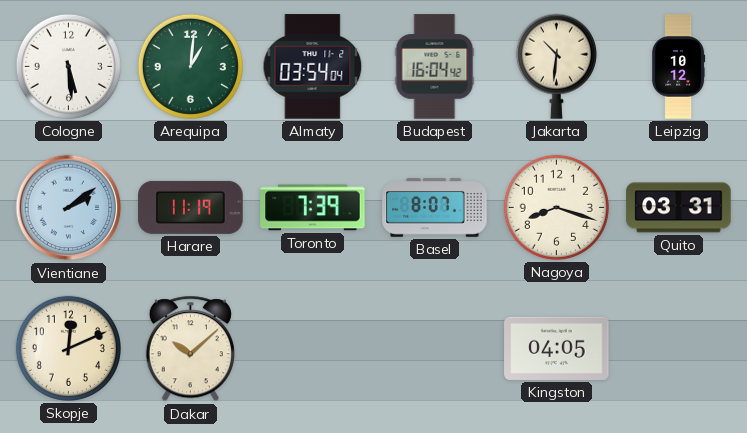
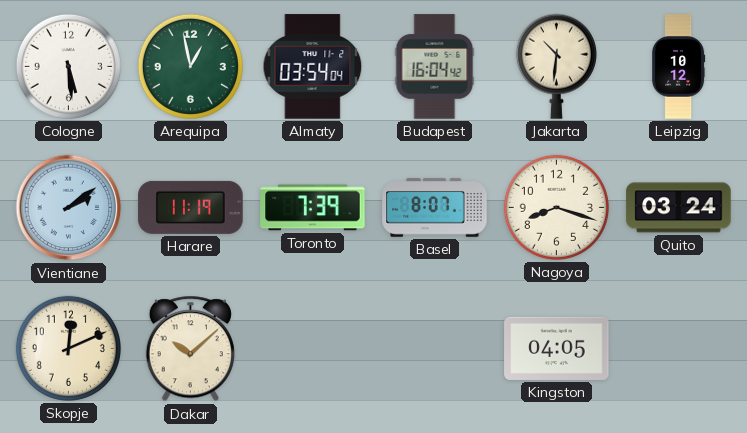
Arequipa: 1:01 -> 12:58 (190, 66)
Quito: 03:31 -> 03:24 (679, 208)
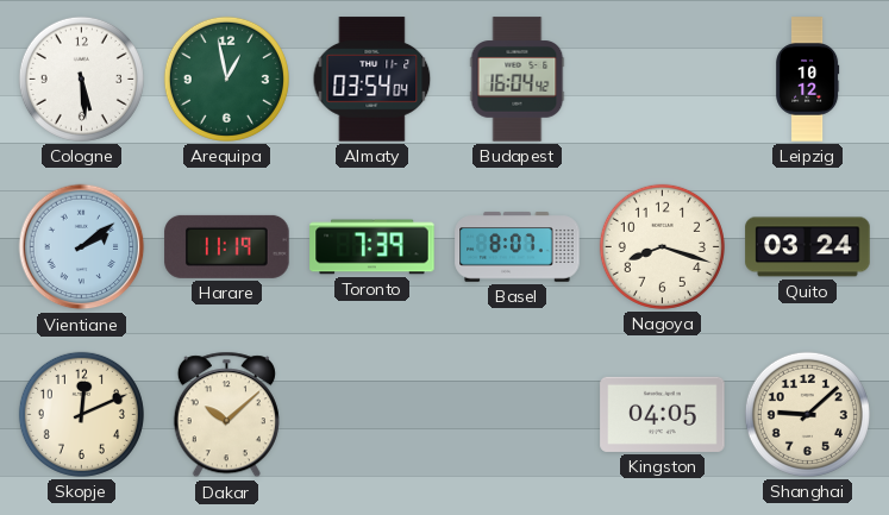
Jakarta: 10:31 -> none (556, 66)
Shanghai: none -> 9:08 (807, 414)
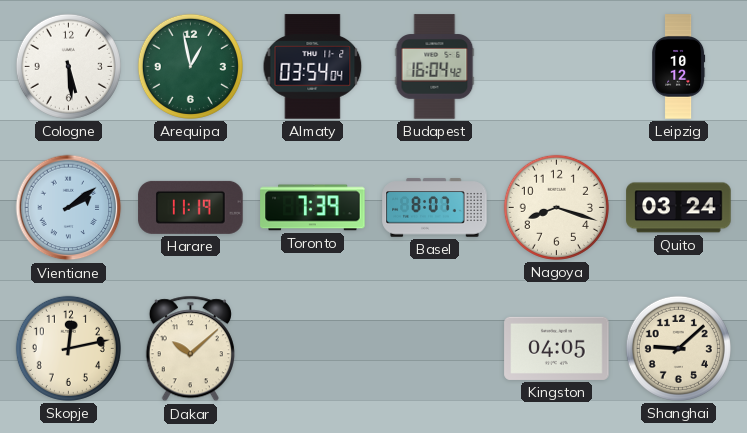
Skopje: 12:11 -> 12:13 (68, 348)
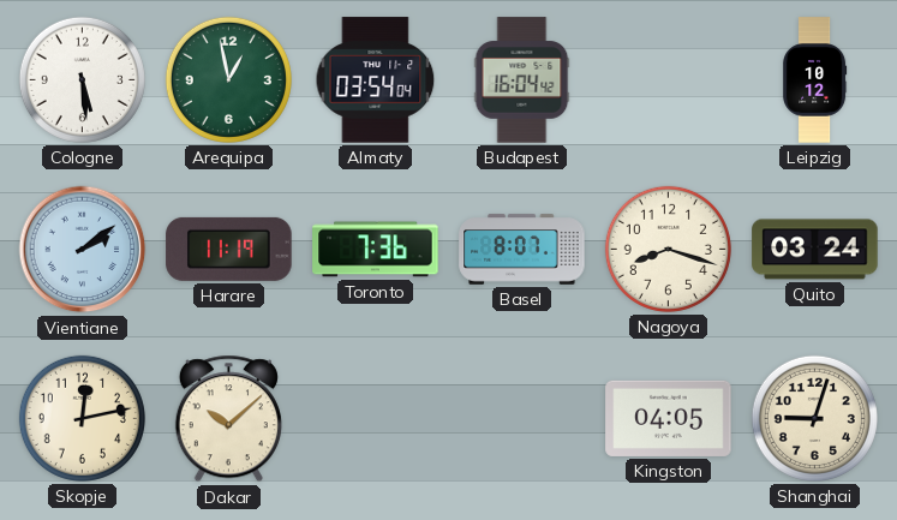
Toronto: 7:39 -> 7:36 (376, 250)
Shanghai: 9:08 -> 9:03 (814, 418)
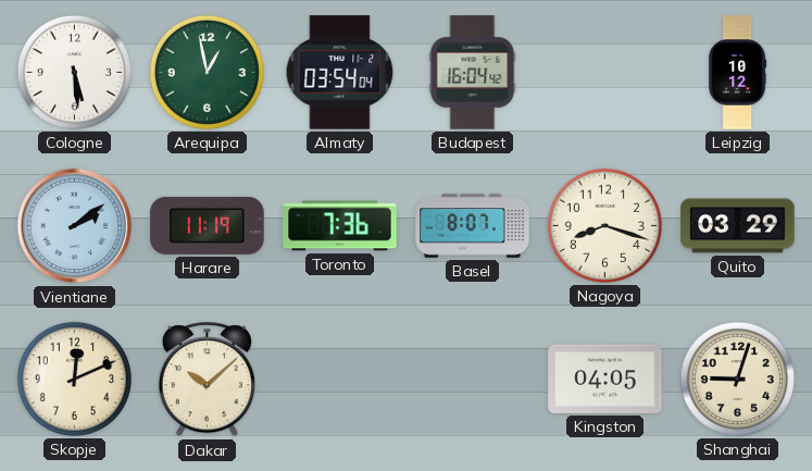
Quito: 03:24 -> 03:29 (738, 226)
Skopje: 12:13 -> 12:11 (74, 379)
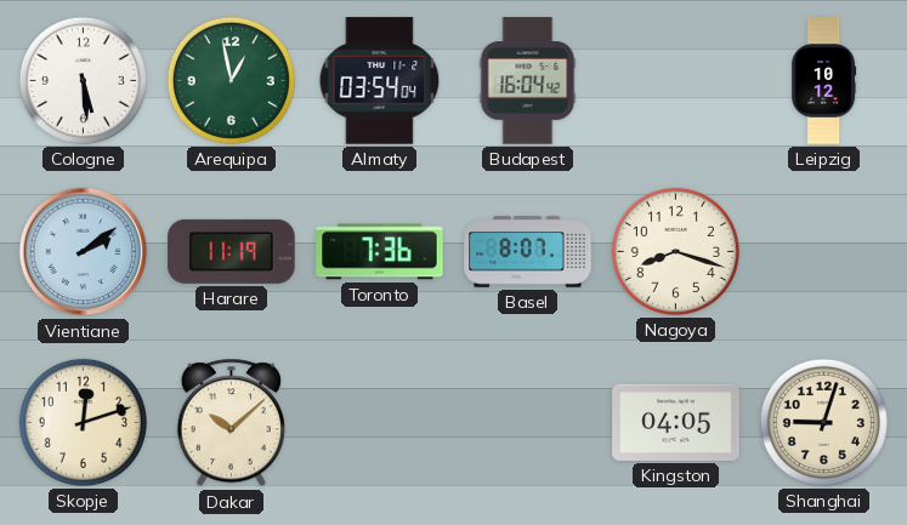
Quito: 03:29 -> none (738, 226)
Skopje: 12:11 -> 12:12 (83, 422)
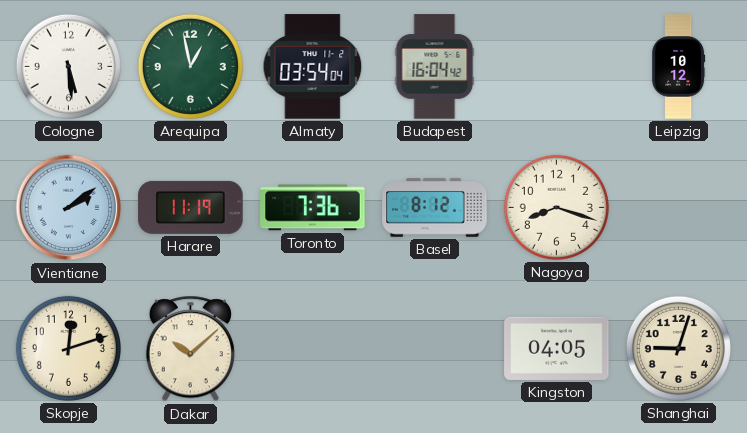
Basel: 8:07 -> 8:12 (435, 208)
